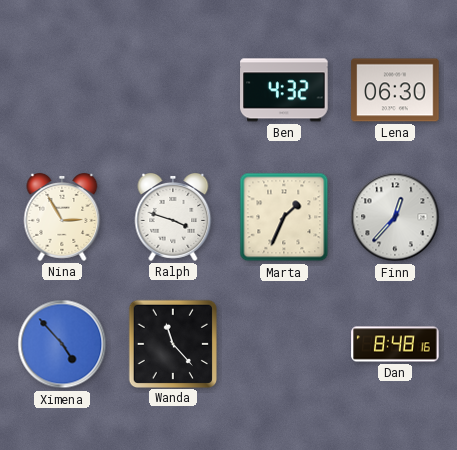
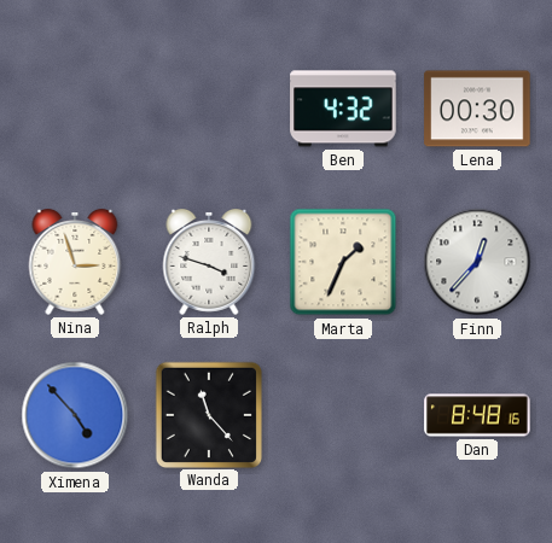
Lena: 06:30 -> 00:30 (477, 109)
Nina: 2:55 -> 2:57 (75, 263)
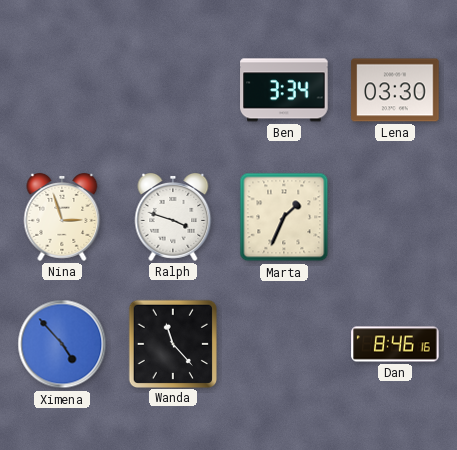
Ben: 4:32 -> 3:34 (284, 90)
Lena: 00:30 -> 03:30 (395, 90)
Finn: 12:37 -> none (477, 262)
Dan: 8:48 -> 8:46 (395, 344)
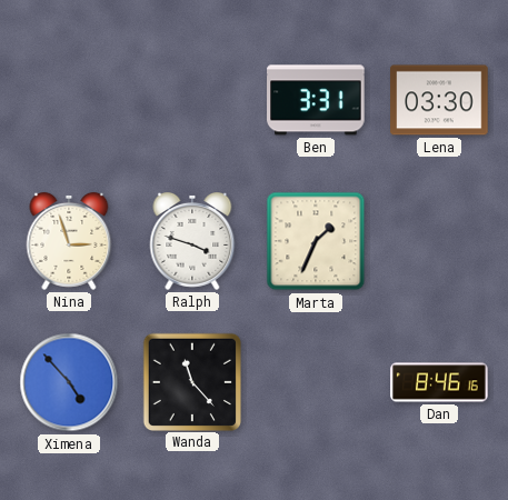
Ben: 3:34 -> 3:31 (316, 100)
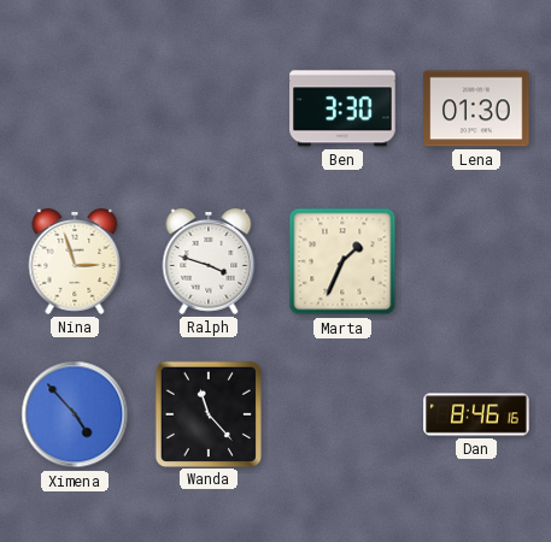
Ben: 3:31 -> 3:30 (342, 108)
Lena: 03:30 -> 01:30 (476, 108)
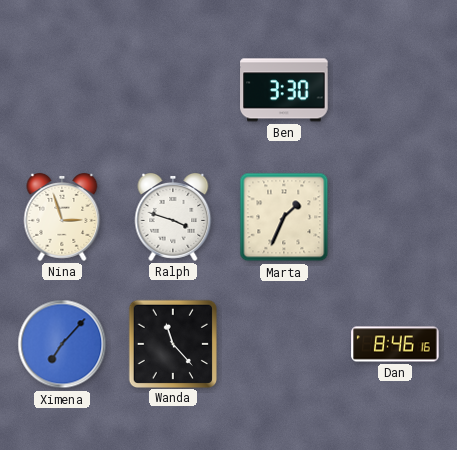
Lena: 01:30 -> none (476, 108)
Ximena: 4:53 -> 7:07 (62, 344)
